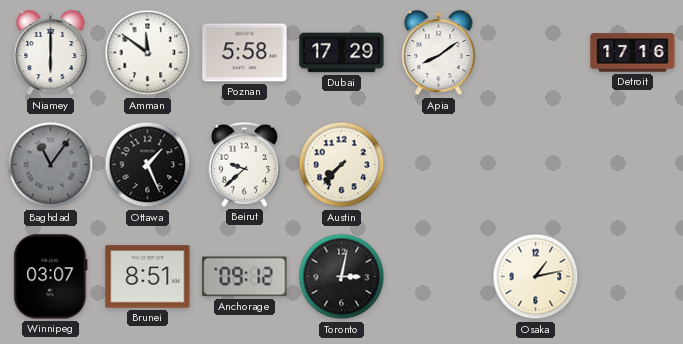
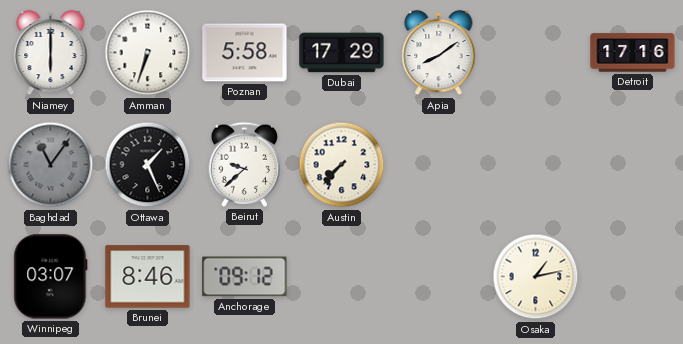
Amman: 11:51 -> 6:33 (148, 53)
Brunei: 8:51 -> 8:46 (148, 277)
Toronto: 3:02 -> none (342, 277)
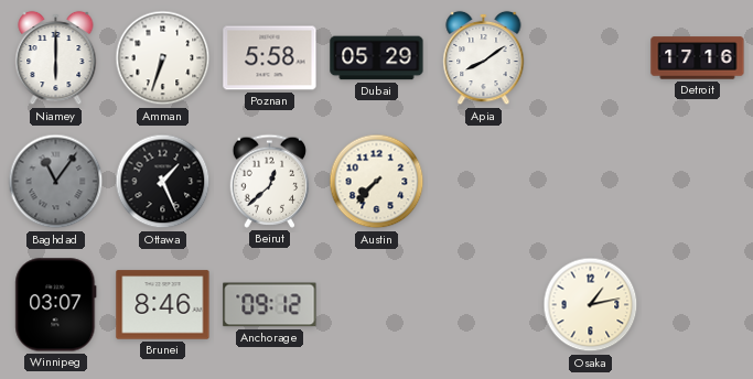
Dubai: 17:29 -> 05:29 (377, 58)
Beirut: 9:38 -> 12:38 (270, 181)
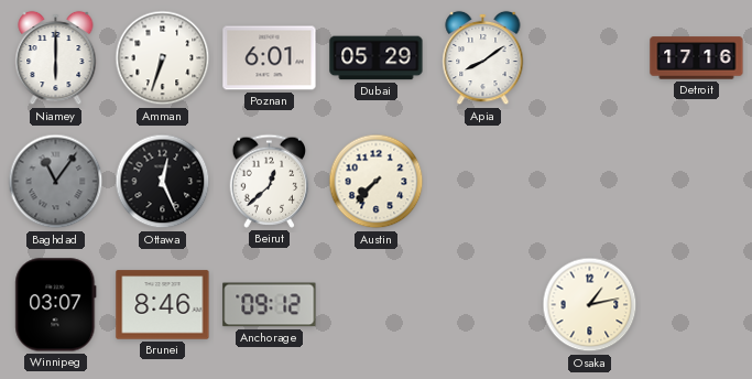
Poznan: 5:58 -> 6:01 (270, 58)
Ottawa: 1:26 -> 12:26 (163, 182)
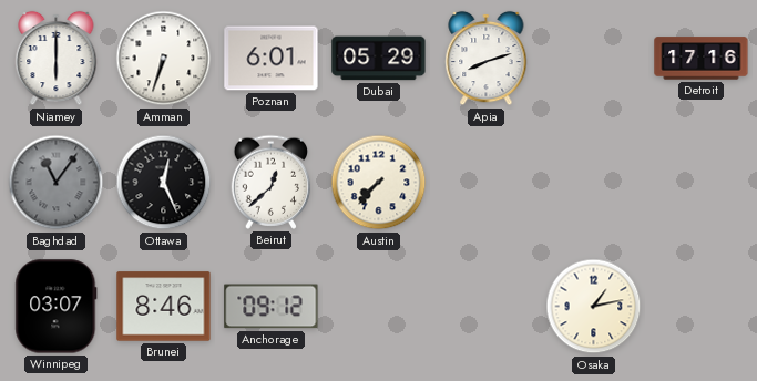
Apia: 8:09 -> 8:12 (487, 59)
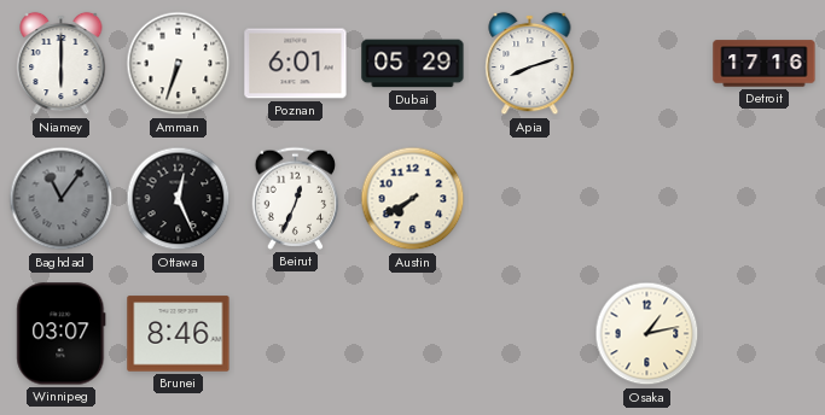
Beirut: 12:38 -> 12:34 (296, 198)
Austin: 7:37 -> 7:40 (413, 199)
Anchorage: 09:12 -> none (272, 307)
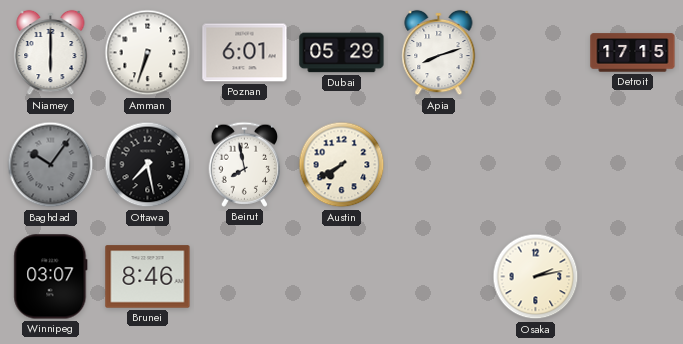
Detroit: 17:16 -> 17:15 (633, 53)
Baghdad: 11:06 -> 10:06 (51, 165)
Ottawa: 12:26 -> 7:28 (148, 165)
Beirut: 12:34 -> 7:58 (245, 164)
Osaka: 1:13 -> 2:13 (536, 277)
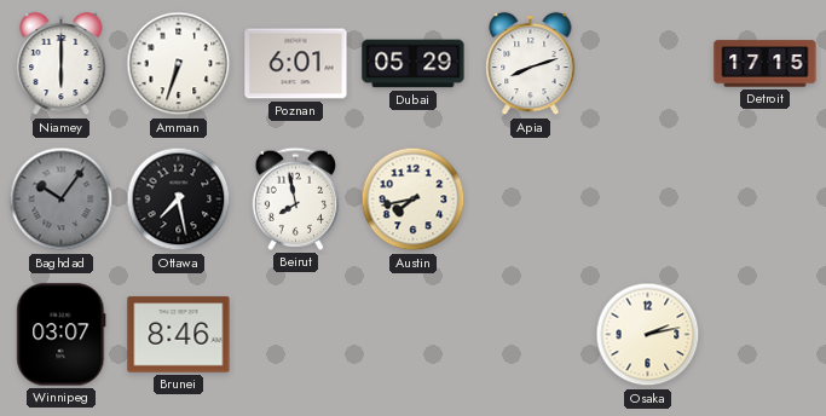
Austin: 7:40 -> 7:43 (414, 200)
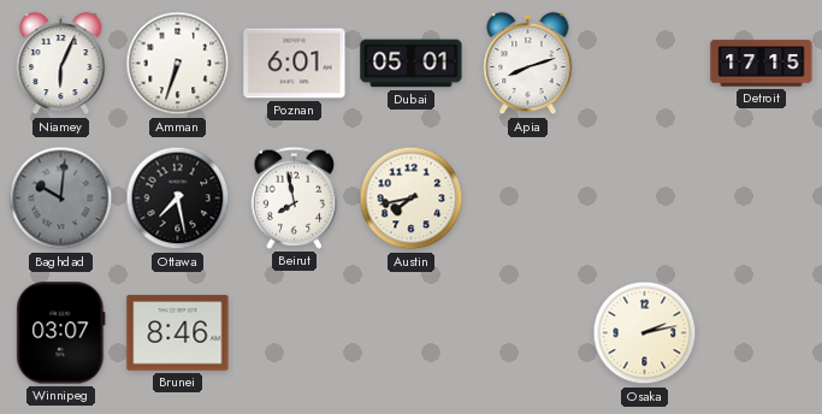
Niamey: 6:00 -> 6:04 (61, 64)
Dubai: 05:29 -> 05:01 (412, 64)
Baghdad: 10:06 -> 10:01 (61, 199)
